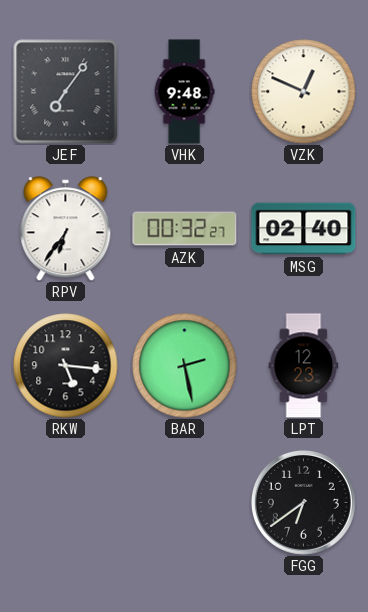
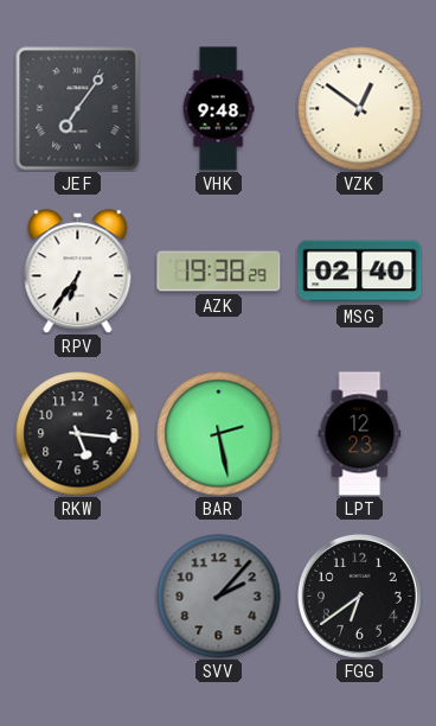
VZK: 12:49 -> 12:51 (360, 109)
AZK: 00:32 -> 19:38 (219, 272)
SVV: none -> 2:07 (219, 597)
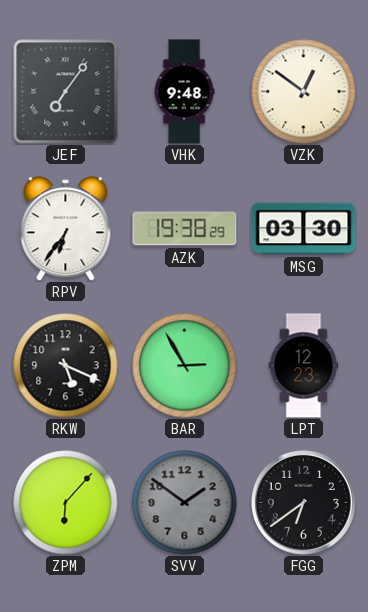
MSG: 02:40 -> 03:30 (304, 229)
RKW: 5:16 -> 5:19 (66, 366)
BAR: 2:28 -> 2:55 (185, 366)
ZPM: none -> 6:07 (66, 503)
SVV: 2:07 -> 1:51 (185, 503)
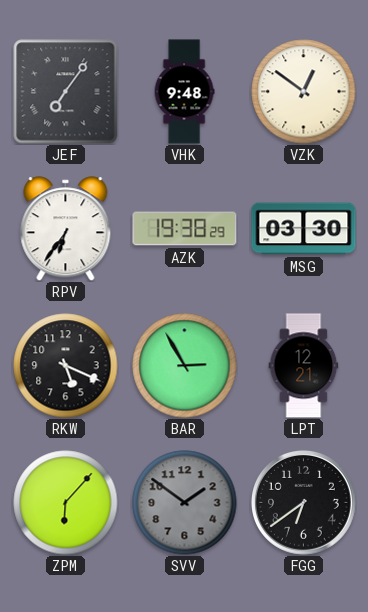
LPT: 12:23 -> 12:21 (304, 366)
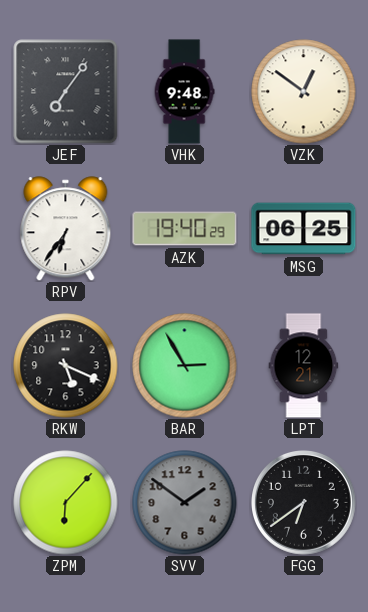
AZK: 19:38 -> 19:40 (185, 229)
MSG: 03:30 -> 06:25 (304, 229)
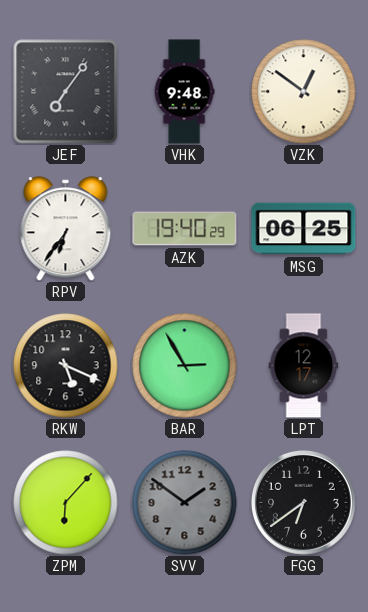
LPT: 12:21 -> 12:17 (304, 366)
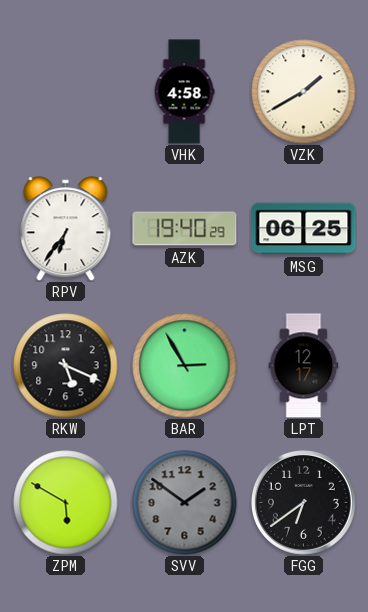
JEF: 7:06 -> none (66, 92)
VHK: 9:48 -> 4:58 (184, 92)
VZK: 12:51 -> 1:40 (304, 92)
ZPM: 6:07 -> 5:50 (66, 503)
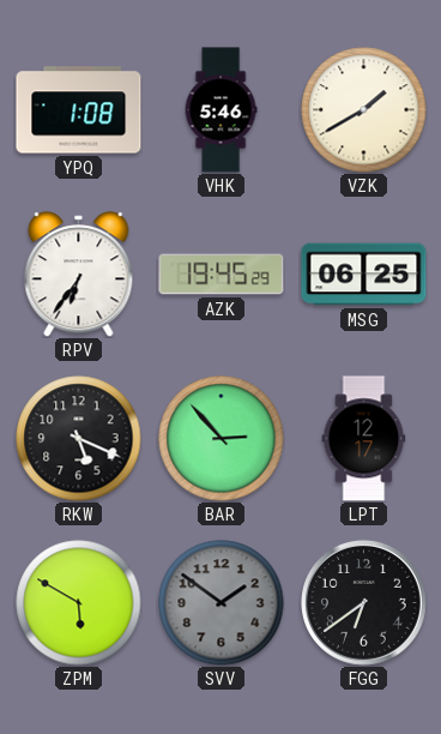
YPQ: none -> 1:08 (79, 110)
VHK: 4:58 -> 5:46 (220, 110)
AZK: 19:40 -> 19:45 (222, 275)
BAR: 2:55 -> 2:53 (222, 439)
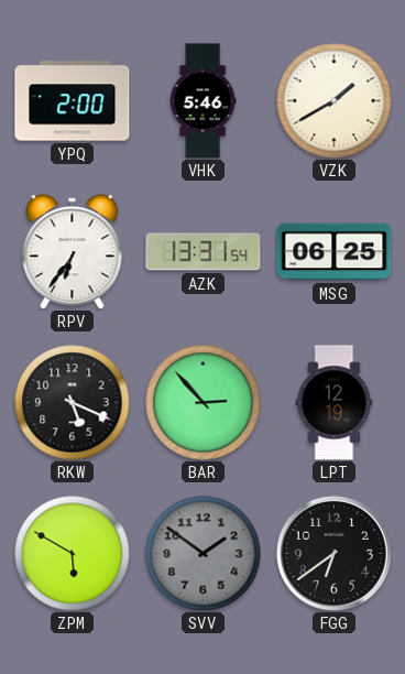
YPQ: 1:08 -> 2:00 (73, 101)
AZK: 19:45 -> 13:31 (204, 252)
LPT: 12:17 -> 12:19 (335, 403)
